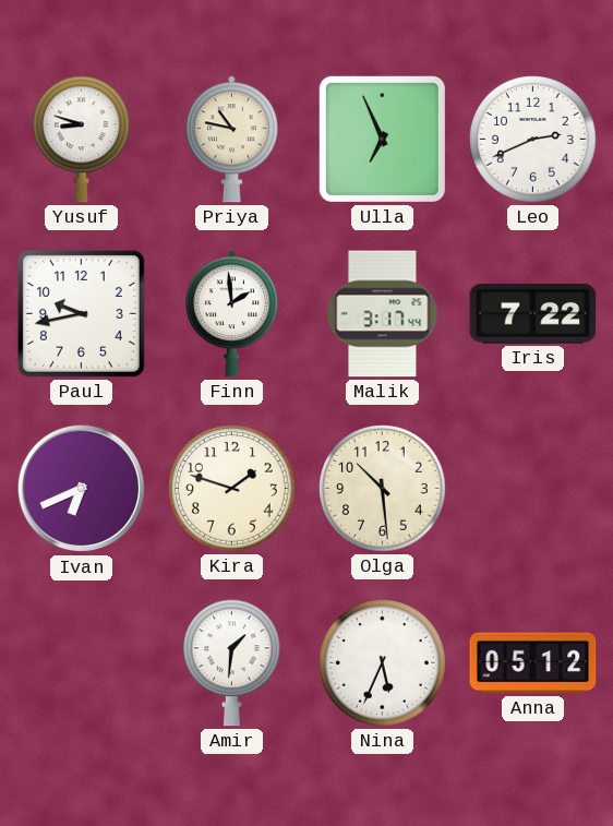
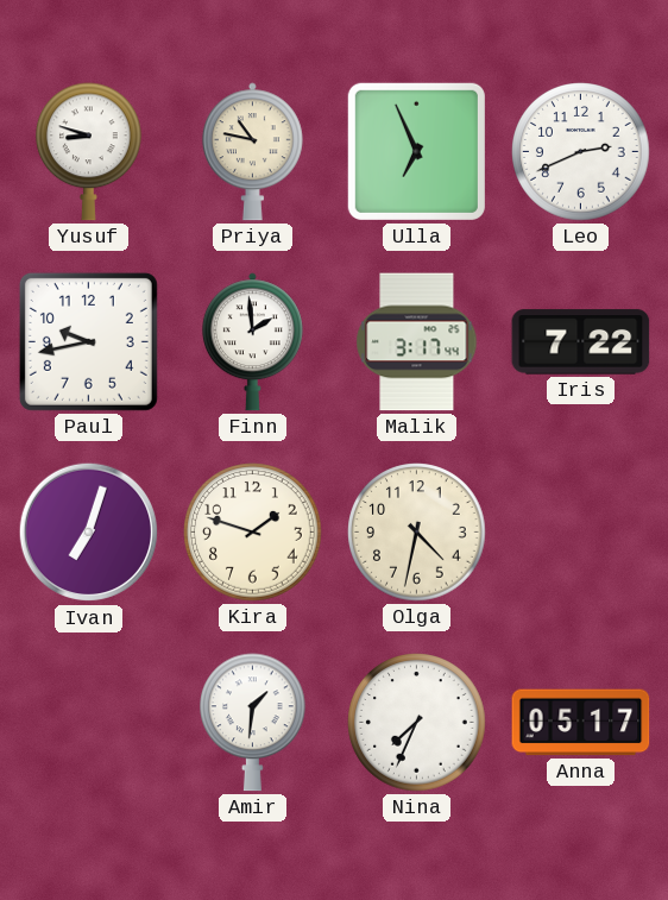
Ivan: 6:41 -> 7:03 (89, 533)
Olga: 10:29 -> 4:32 (417, 533)
Nina: 5:34 -> 7:34 (417, 723)
Anna: 05:12 -> 05:17 (581, 723)
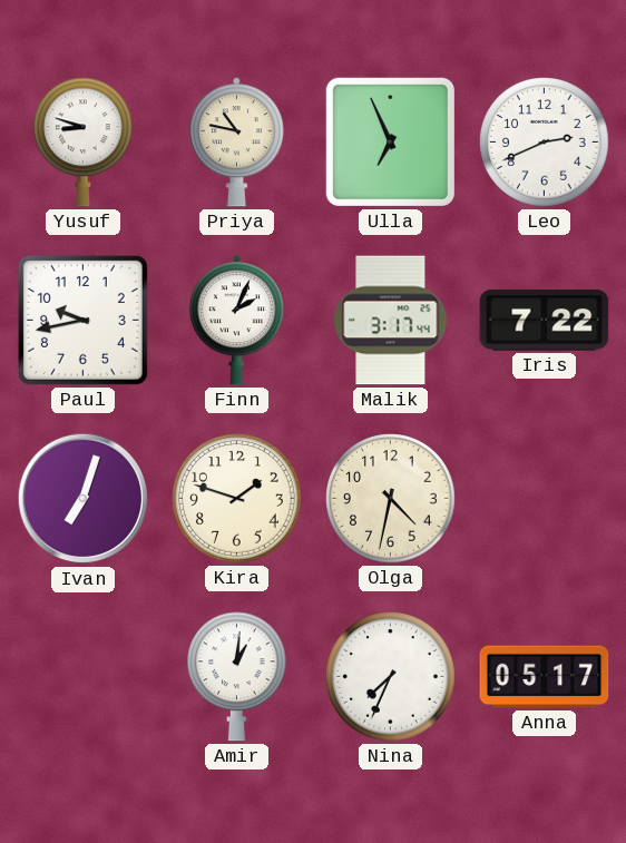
Finn: 1:59 -> 2:04 (236, 321)
Amir: 1:31 -> 1:01 (237, 677)
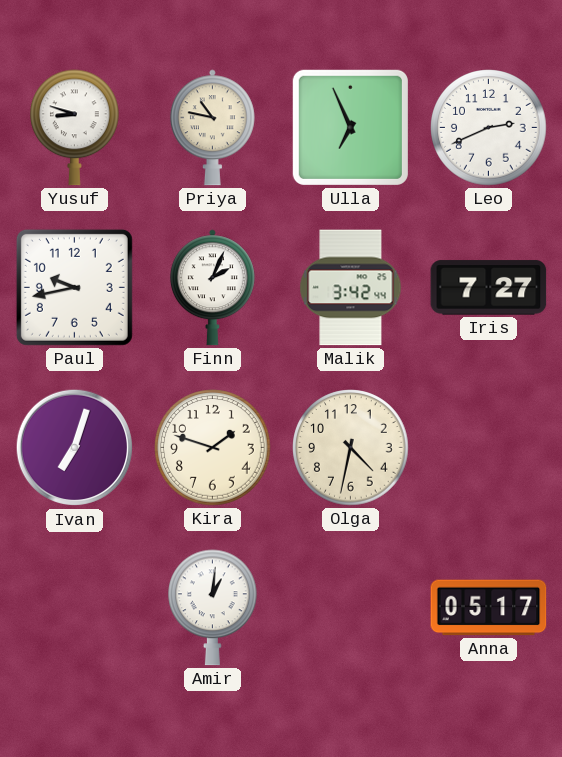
Malik: 3:17 -> 3:42 (351, 288)
Iris: 7:22 -> 7:27 (489, 288)
Nina: 7:34 -> none (391, 677)
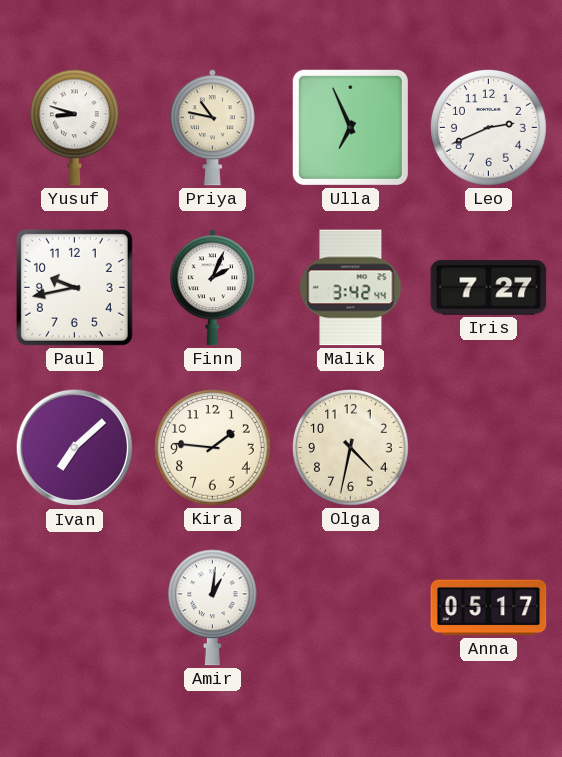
Ivan: 7:03 -> 7:08 (75, 448)
Kira: 1:48 -> 1:46 (213, 448)
